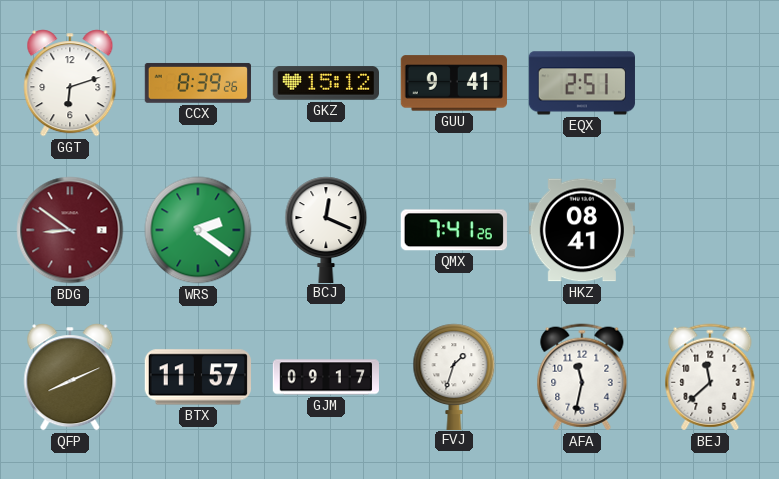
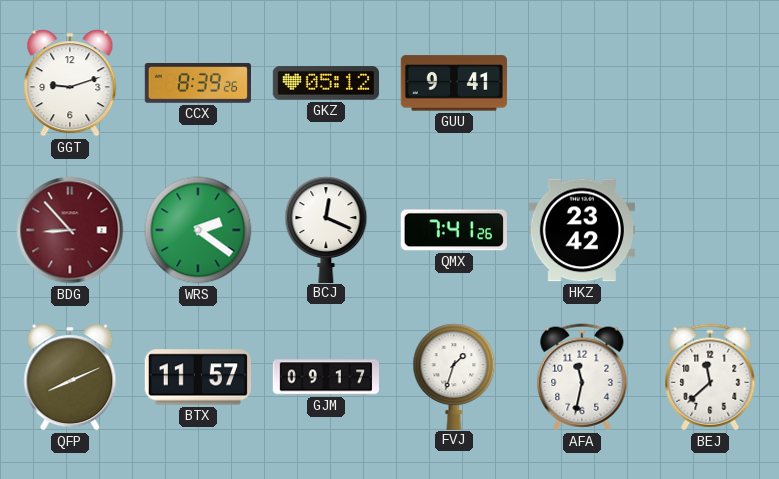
GGT: 6:12 -> 9:12 (70, 83)
GKZ: 15:12 -> 05:12 (325, 83)
EQX: 2:51 -> none (582, 83)
BDG: 8:51 -> 8:53 (70, 230)
HKZ: 08:41 -> 23:42 (581, 230)
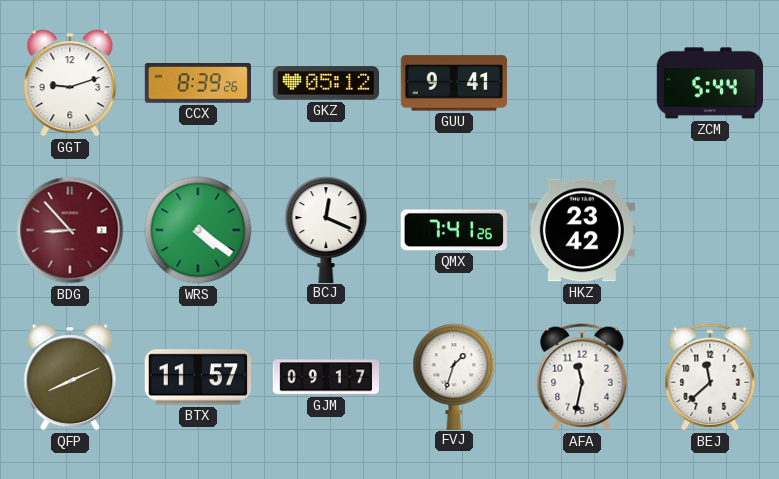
ZCM: none -> 5:44 (709, 83)
WRS: 2:21 -> 4:21 (198, 230)
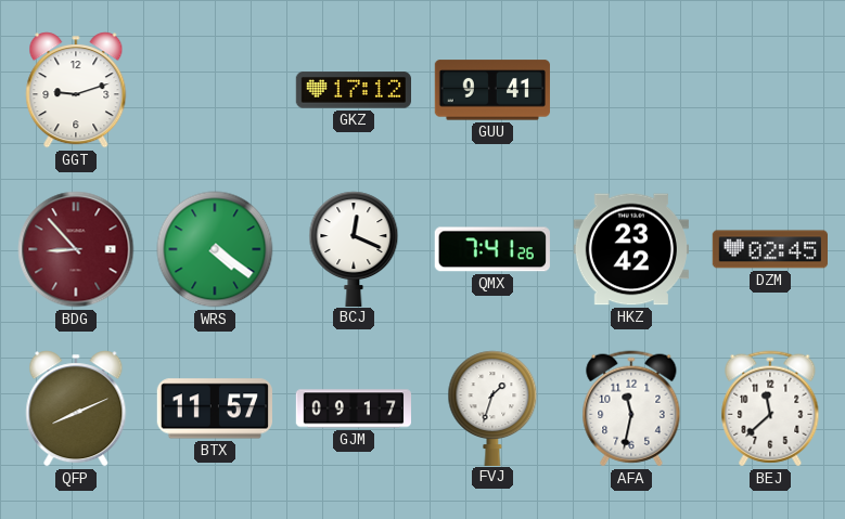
CCX: 8:39 -> none (197, 83)
GKZ: 05:12 -> 17:12 (353, 90)
ZCM: 5:44 -> none (709, 83)
DZM: none -> 02:45 (769, 249)
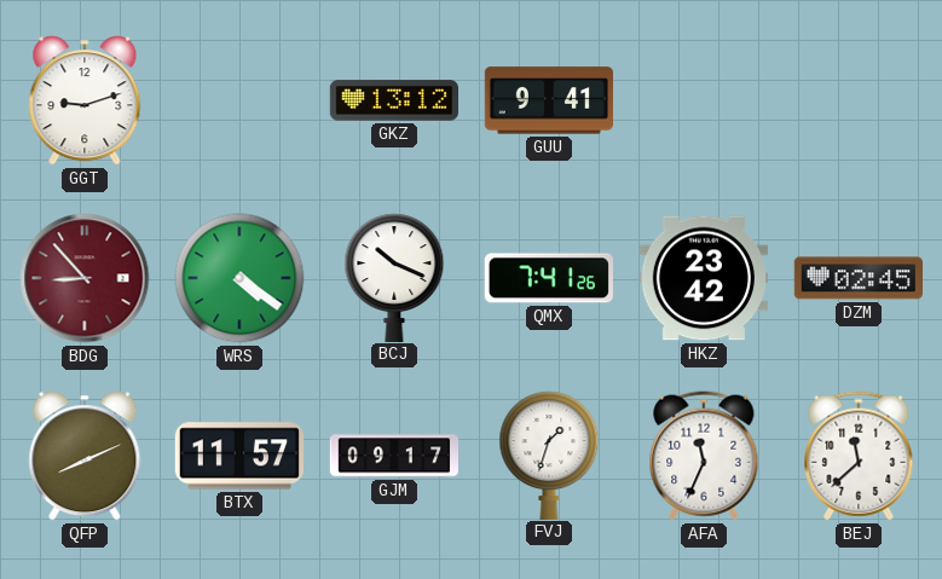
GKZ: 17:12 -> 13:12 (393, 100)
BCJ: 12:19 -> 10:19 (394, 277)
AFA: 11:32 -> 11:34 (704, 456)
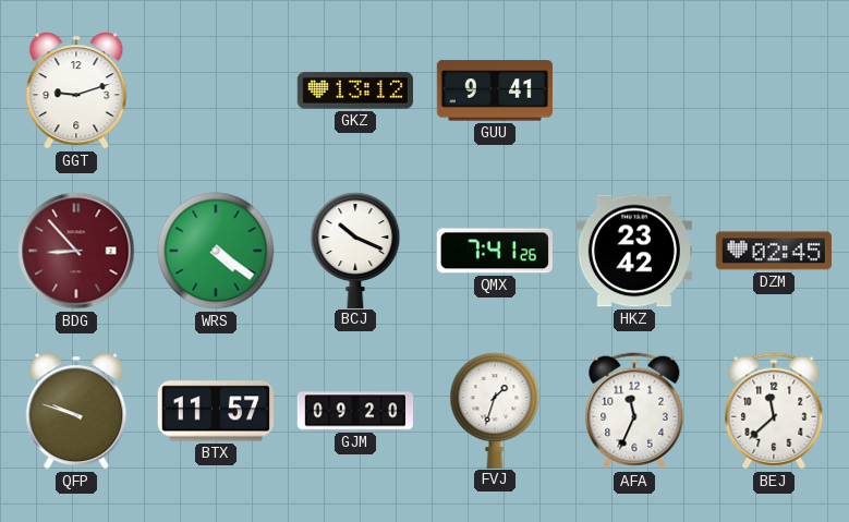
QFP: 8:11 -> 9:48 (76, 411)
GJM: 09:17 -> 09:20 (355, 411)
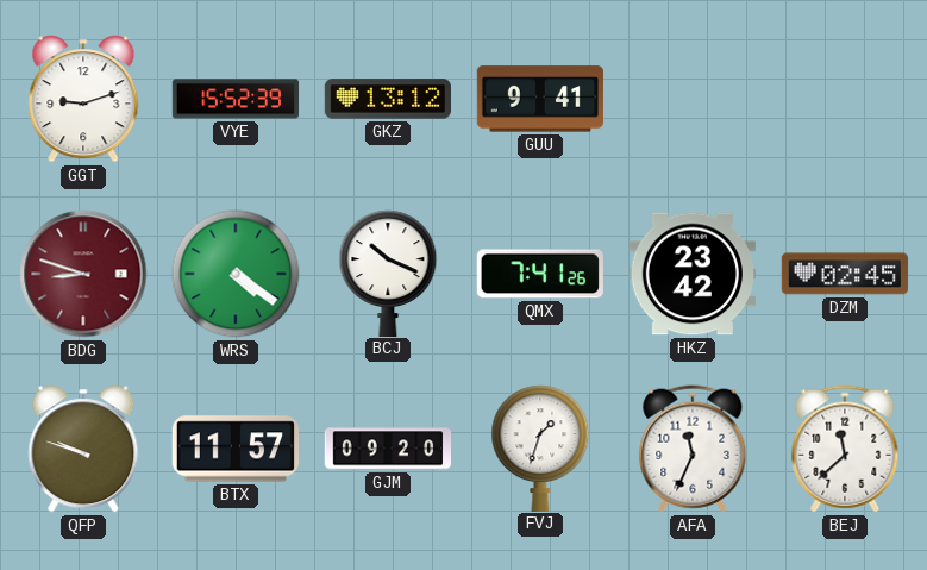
VYE: none -> 15:52 (236, 99)
BDG: 8:53 -> 8:48 (83, 274)
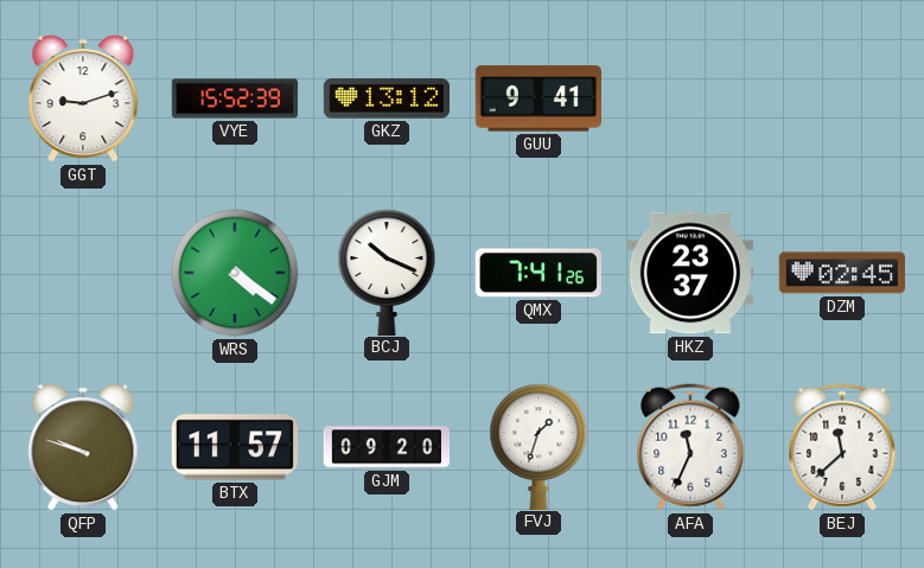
BDG: 8:48 -> none (83, 274)
HKZ: 23:42 -> 23:37 (689, 273)
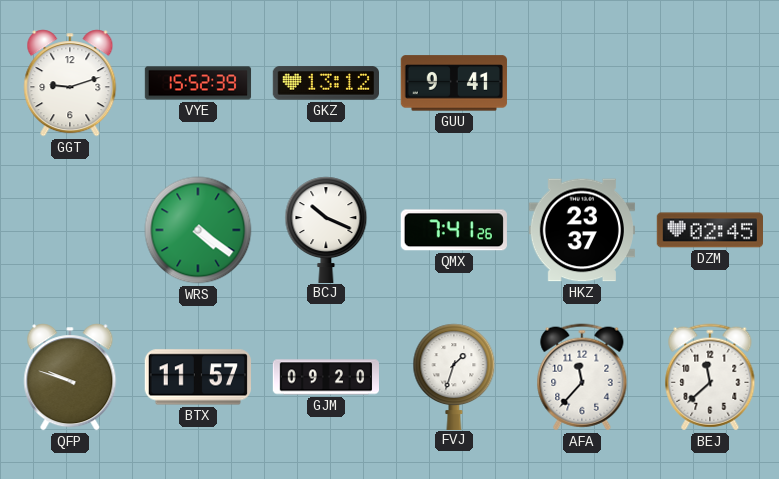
AFA: 11:34 -> 11:37 (582, 377)
